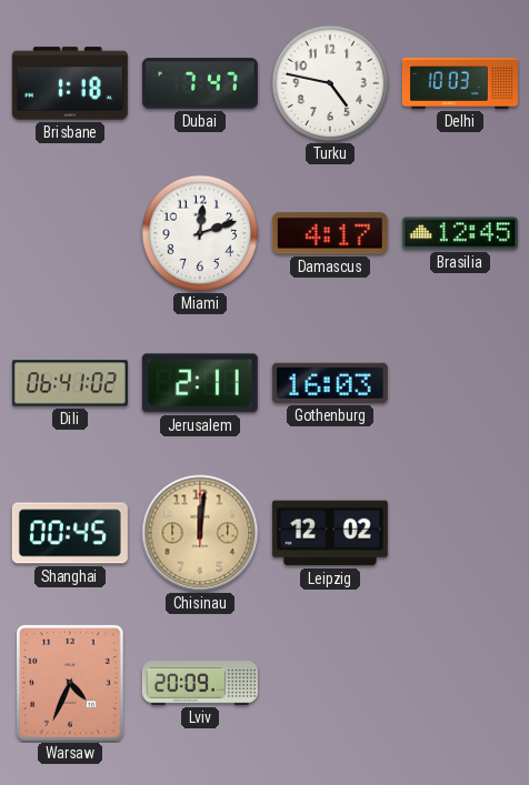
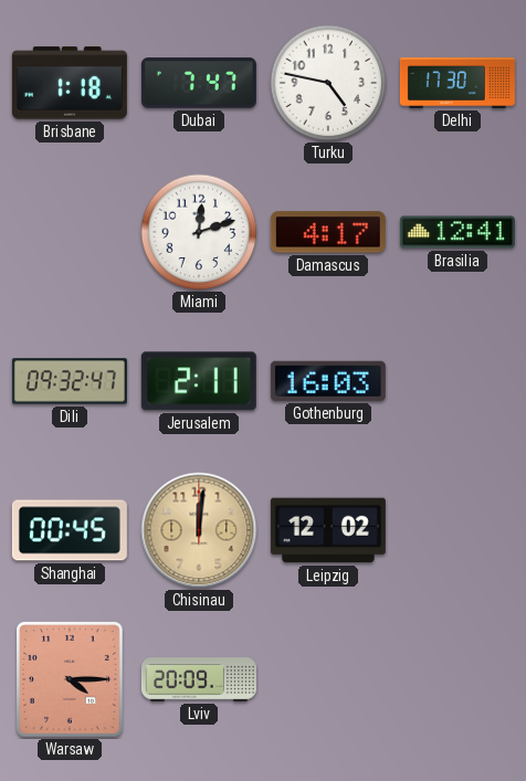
Delhi: 10:03 -> 17:30 (457, 83)
Brasilia: 12:45 -> 12:41 (457, 232)
Dili: 06:41 -> 09:32 (70, 381)
Warsaw: 4:34 -> 4:15 (70, 679)
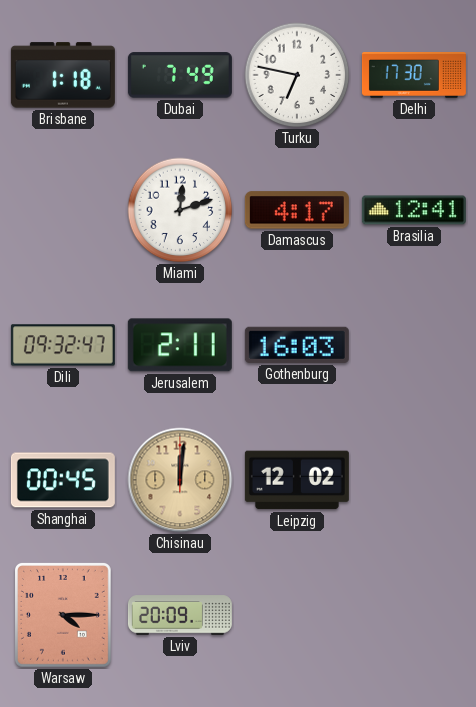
Dubai: 7:47 -> 7:49 (180, 75)
Turku: 4:47 -> 6:47 (297, 75)
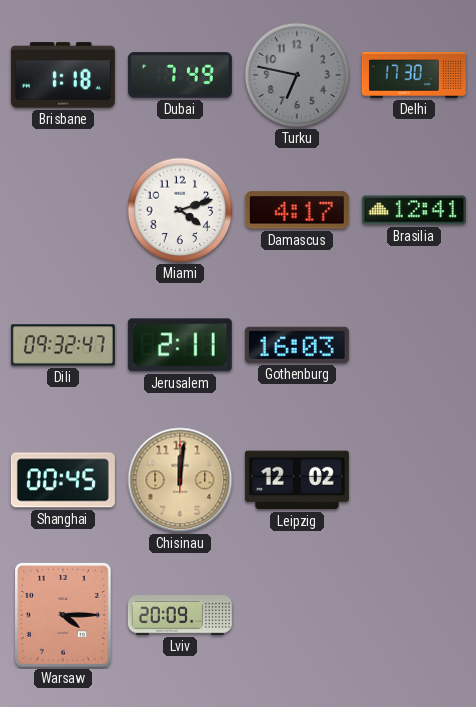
Turku dial: white -> grey (297, 75)
Miami: 12:12 -> 4:12 (180, 210)
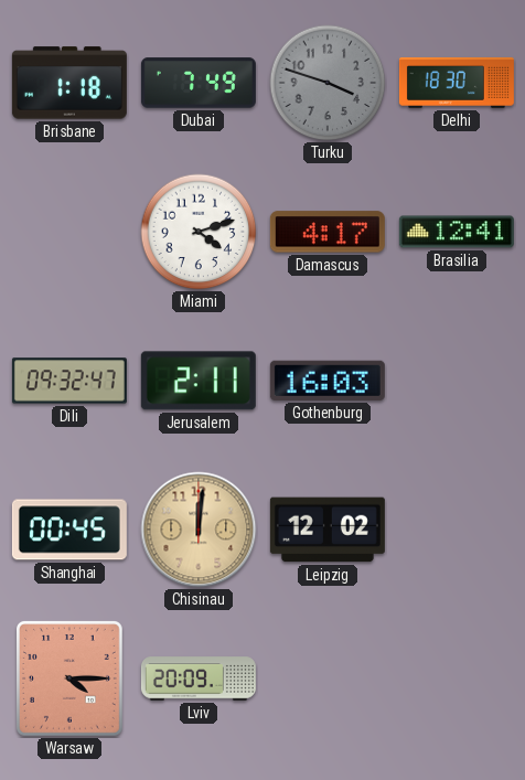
Turku: 6:47 -> 3:48 (328, 83)
Delhi: 17:30 -> 18:30 (457, 83)
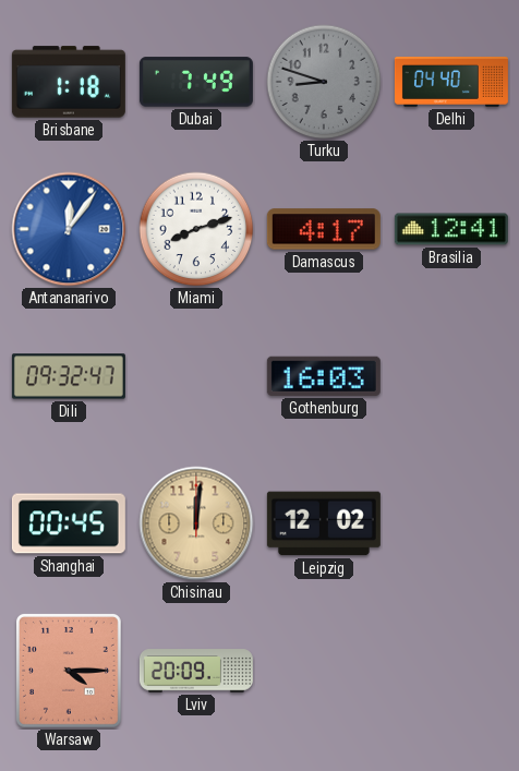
Turku: 3:48 -> 8:48 (324, 82)
Delhi: 18:30 -> 04:40 (451, 82)
Antananarivo: none -> 12:06 (69, 229)
Miami: 4:12 -> 8:12 (196, 229)
Jerusalem: 2:11 -> none (199, 381)
